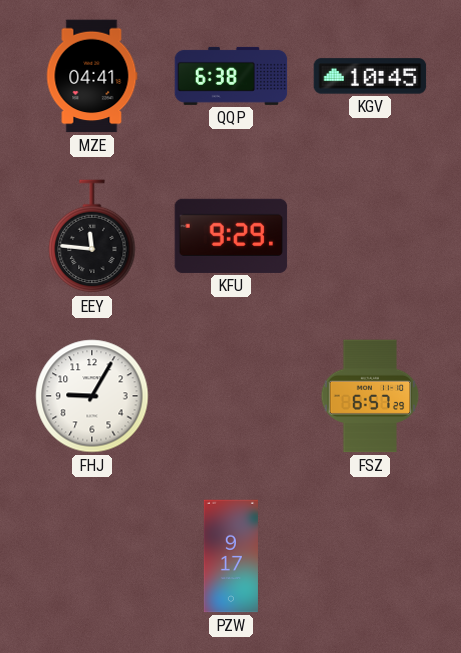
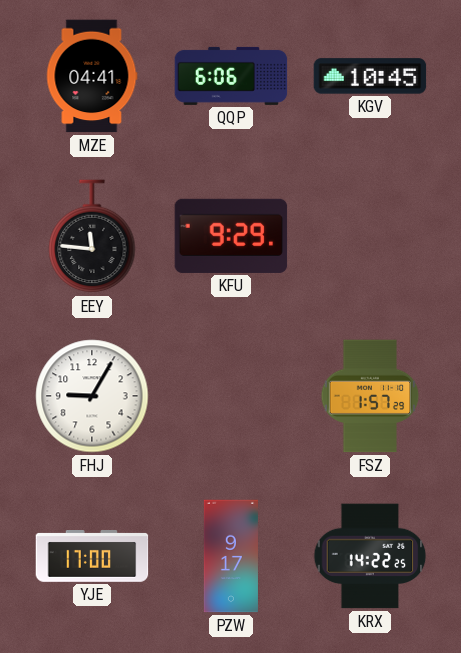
QQP: 6:38 -> 6:06 (231, 76)
FSZ: 6:57 -> 1:57 (370, 396)
YJE: none -> 17:00 (92, 557)
KRX: none -> 14:22 (370, 556)
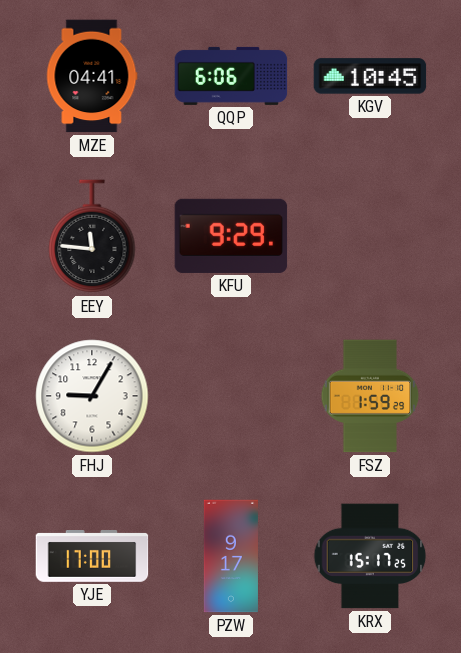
FSZ: 1:57 -> 1:59 (370, 396)
KRX: 14:22 -> 15:17 (370, 556)
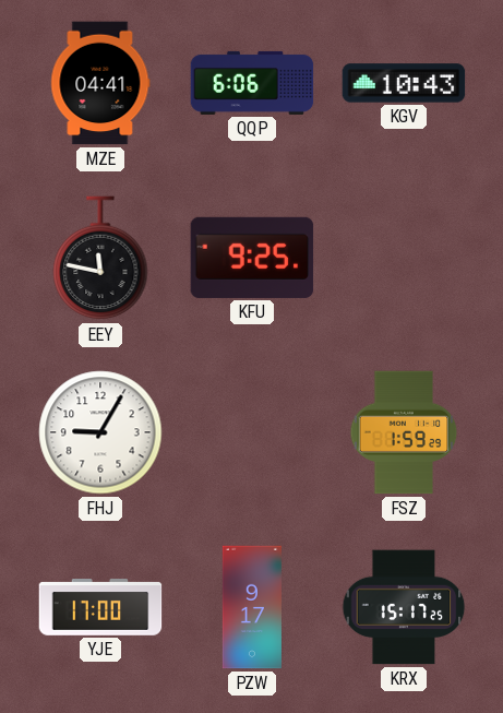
KGV: 10:45 -> 10:43 (404, 83)
EEY: 11:46 -> 11:47 (100, 259)
KFU: 9:29 -> 9:25 (252, 258)
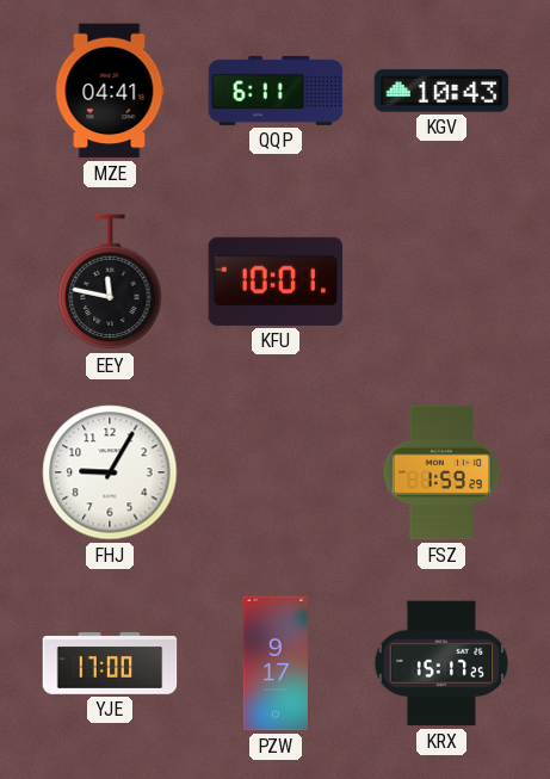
QQP: 6:06 -> 6:11 (276, 91)
KFU: 9:25 -> 10:01 (276, 282)
